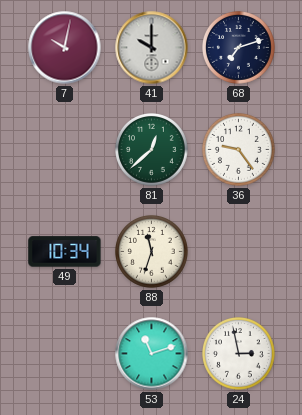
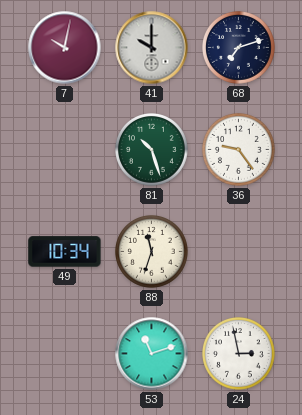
81: 12:38 -> 10:27 (152, 150)
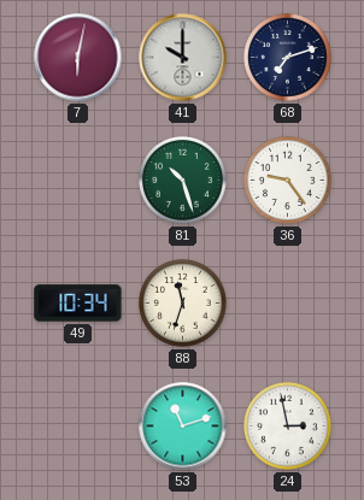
7: 10:02 -> 6:02 (78, 58)
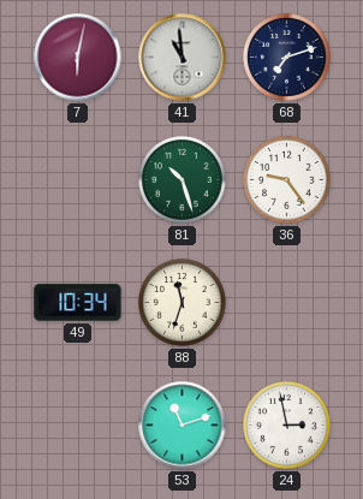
41: 10:00 -> 10:59 (183, 58)
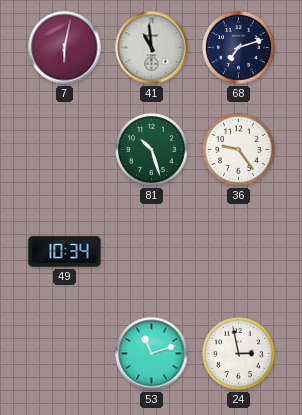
88: 11:33 -> none (183, 303)
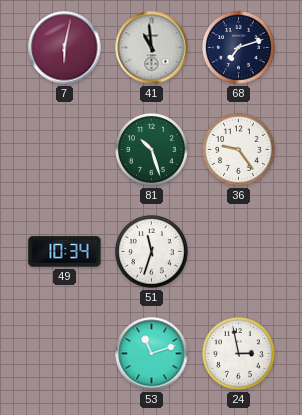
51: none -> 11:33 (152, 252)
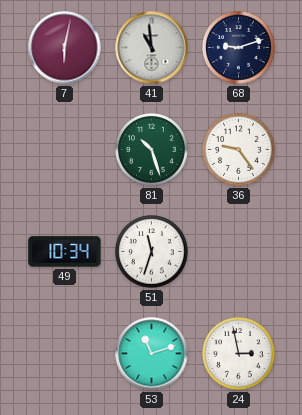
68: 7:12 -> 9:12 (239, 48)
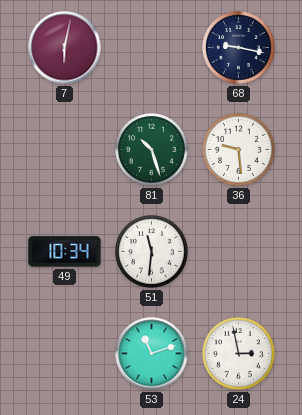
41: 10:59 -> none (152, 48)
68: 9:12 -> 9:17 (239, 48)
36: 9:24 -> 9:29 (239, 150)
51: 11:33 -> 11:31 (152, 252)
